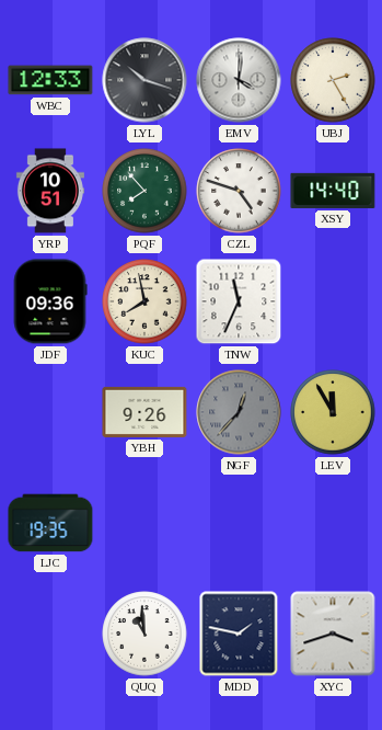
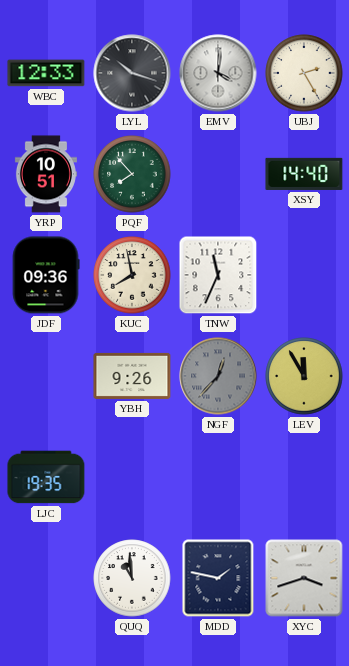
CZL: 4:48 -> none (239, 191)
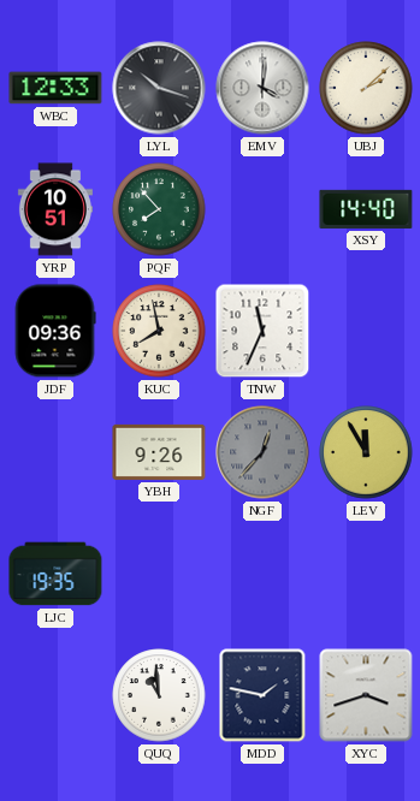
UBJ: 2:25 -> 2:08 (366, 88)
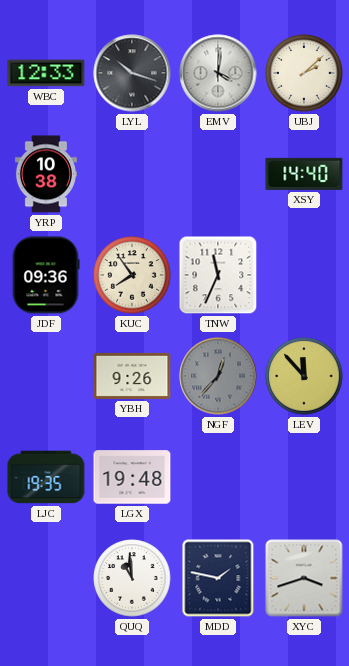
YRP: 10:51 -> 10:38 (46, 174)
PQF: 7:53 -> none (159, 209)
KUC: 7:58 -> 7:54 (132, 275)
LEV: 11:55 -> 11:53 (304, 376)
LGX: none -> 19:48 (132, 477)
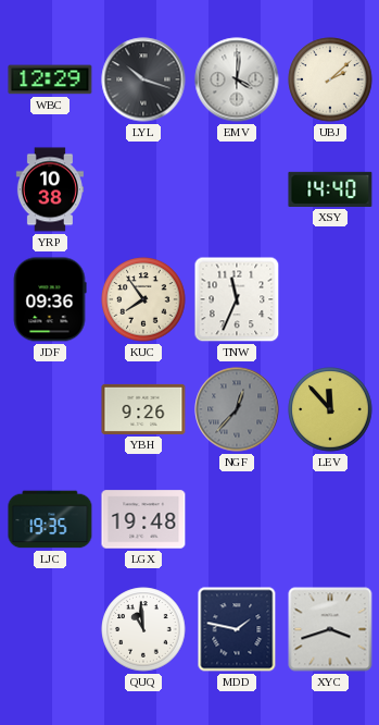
WBC: 12:33 -> 12:29 (50, 79)
